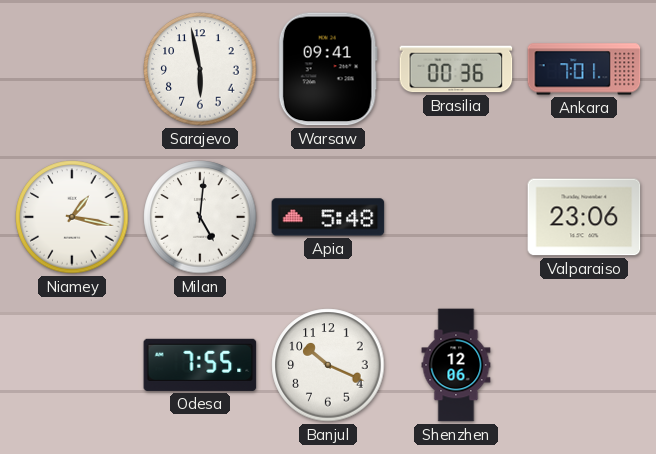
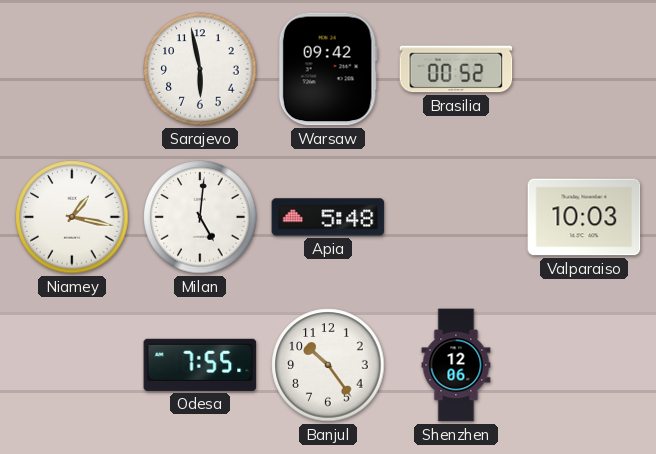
Warsaw: 09:41 -> 09:42 (328, 69)
Brasilia: 00:36 -> 00:52 (456, 69)
Ankara: 7:01 -> none (584, 69)
Valparaiso: 23:06 -> 10:03 (584, 217)
Banjul: 10:19 -> 10:24 (328, 365)
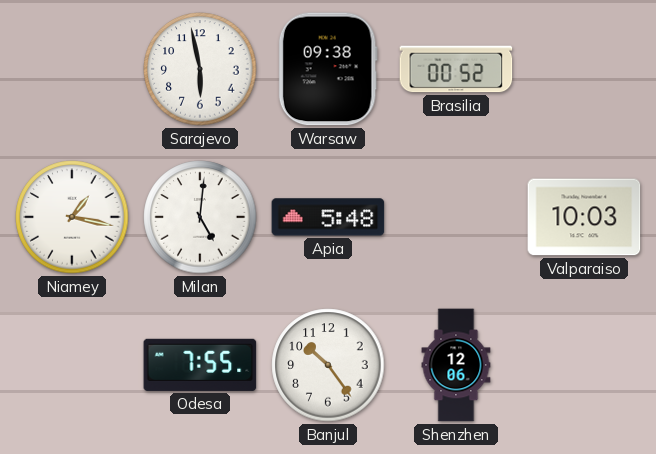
Warsaw: 09:42 -> 09:38 (328, 69)
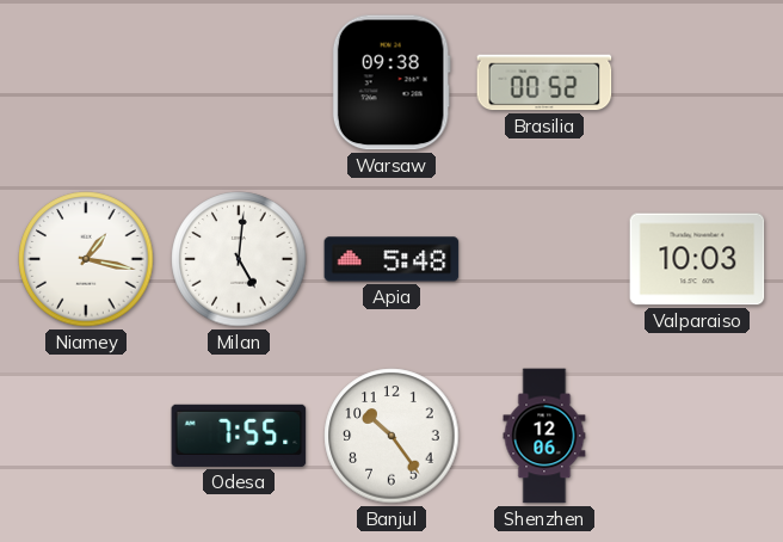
Sarajevo: 5:58 -> none (200, 69)
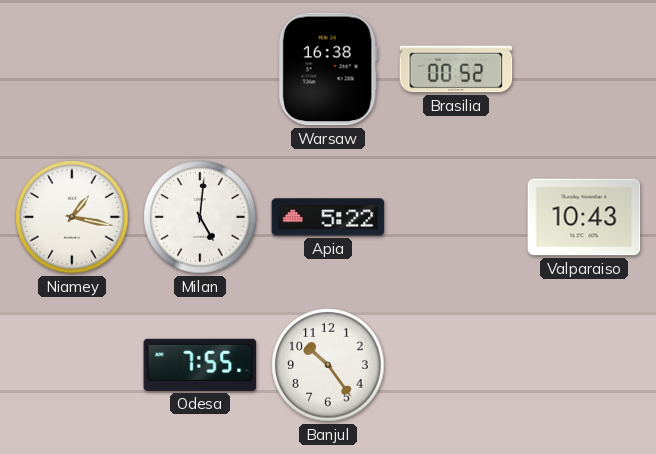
Warsaw: 09:38 -> 16:38 (328, 69)
Apia: 5:48 -> 5:22 (328, 217)
Valparaiso: 10:03 -> 10:43 (584, 217)
Shenzhen: 12:06 -> none (544, 436)
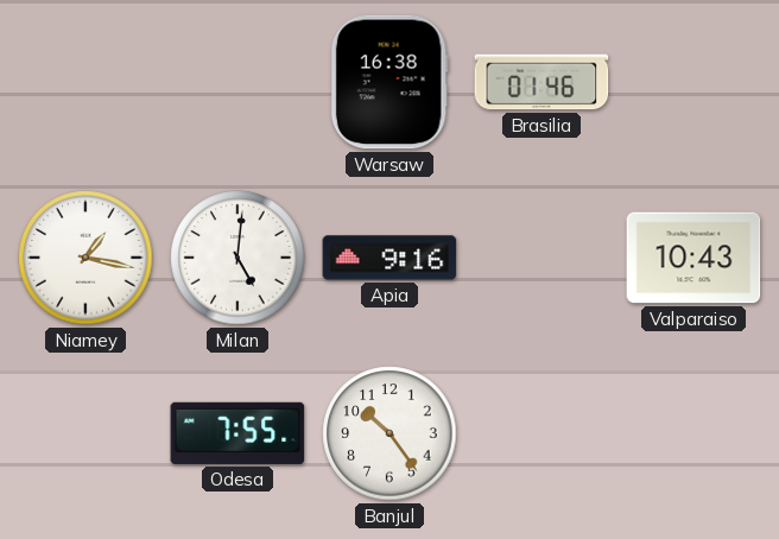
Brasilia: 00:52 -> 01:46 (541, 82)
Apia: 5:22 -> 9:16 (389, 258)
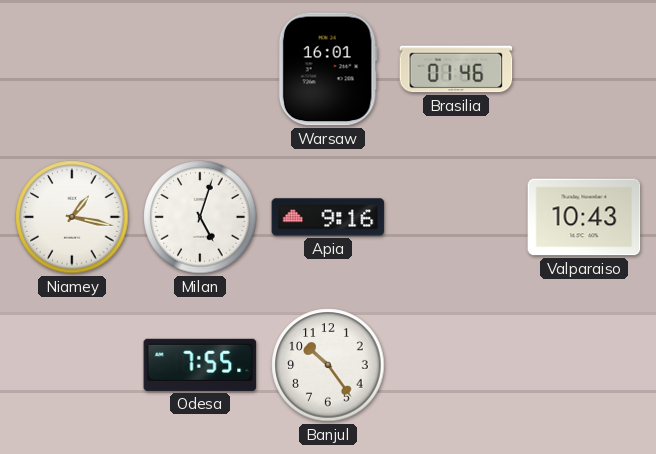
Warsaw: 16:38 -> 16:01 (328, 69)
Milan: 5:01 -> 5:03 (200, 217)
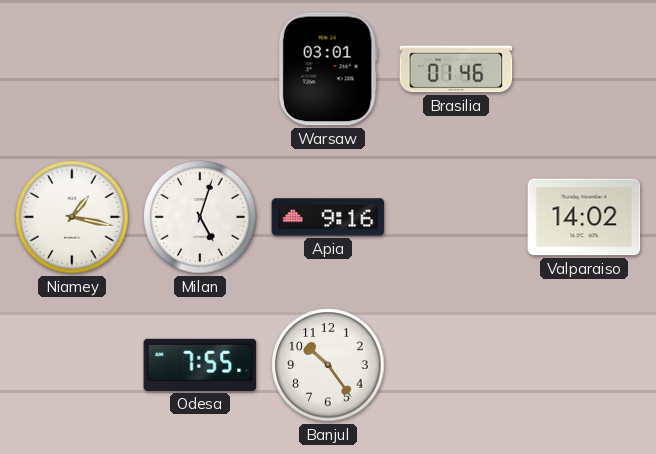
Warsaw: 16:01 -> 03:01 (328, 69)
Valparaiso: 10:43 -> 14:02 (584, 217)
